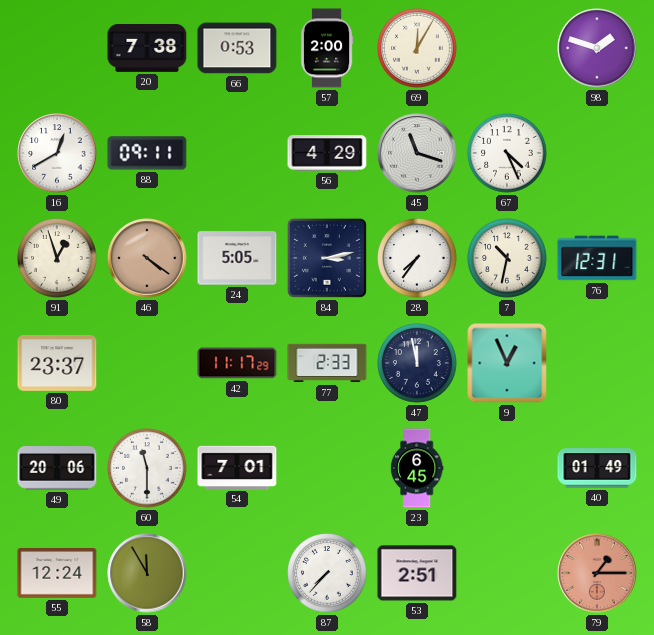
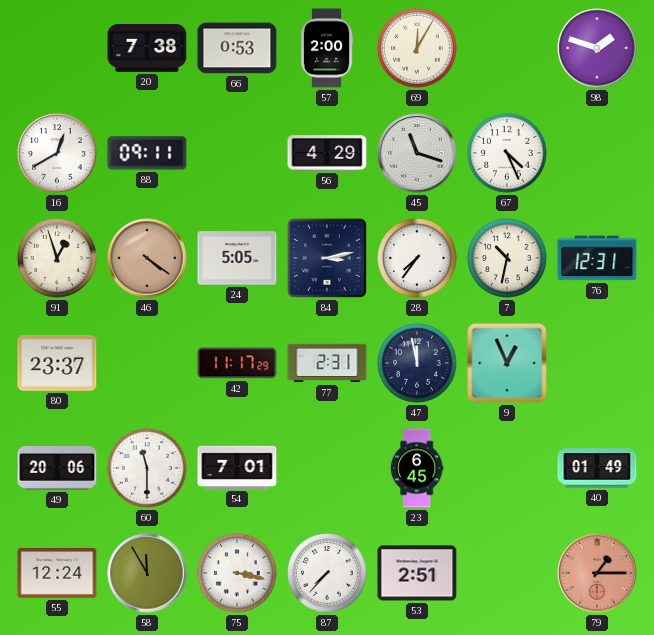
77: 2:33 -> 2:31 (327, 363)
75: none -> 3:17 (237, 573)
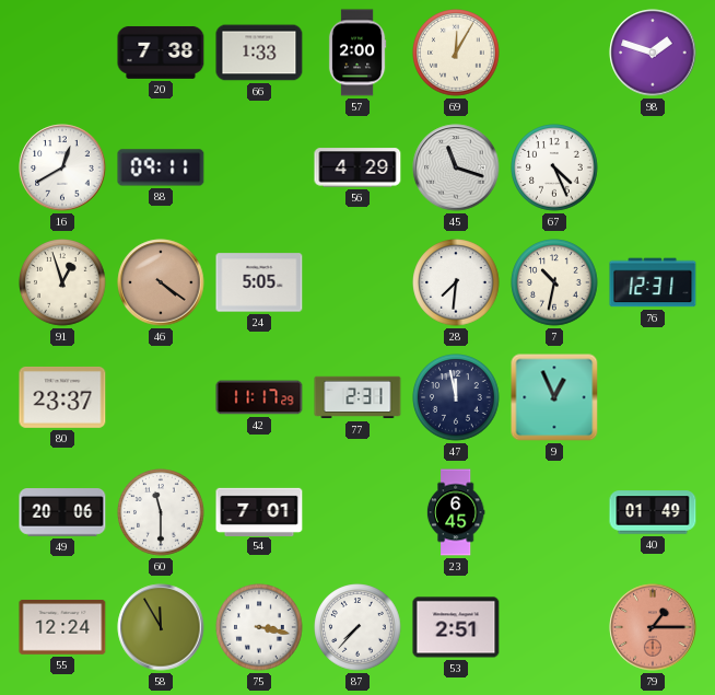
66: 0:53 -> 1:33 (259, 53)
84: 3:13 -> none (327, 258)
28: 7:36 -> 7:31 (456, 282)
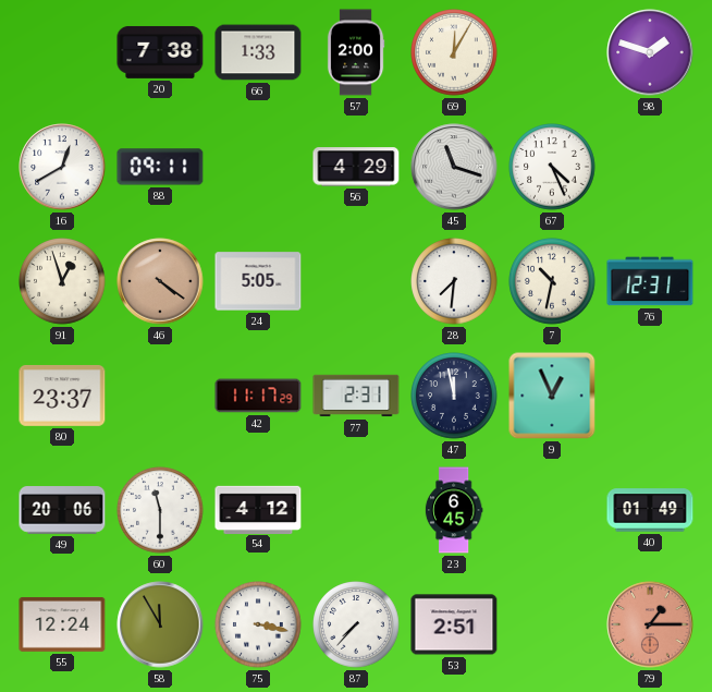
54: 7:01 -> 4:12 (258, 509)
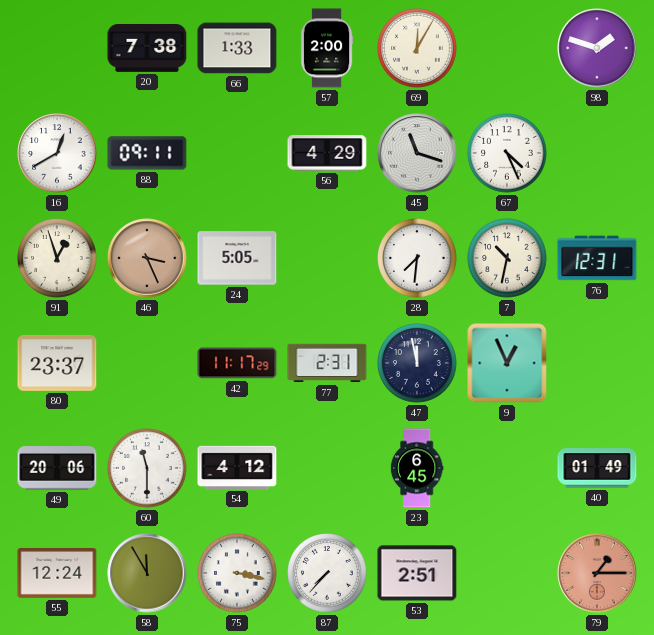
46: 4:21 -> 3:26 (147, 258)
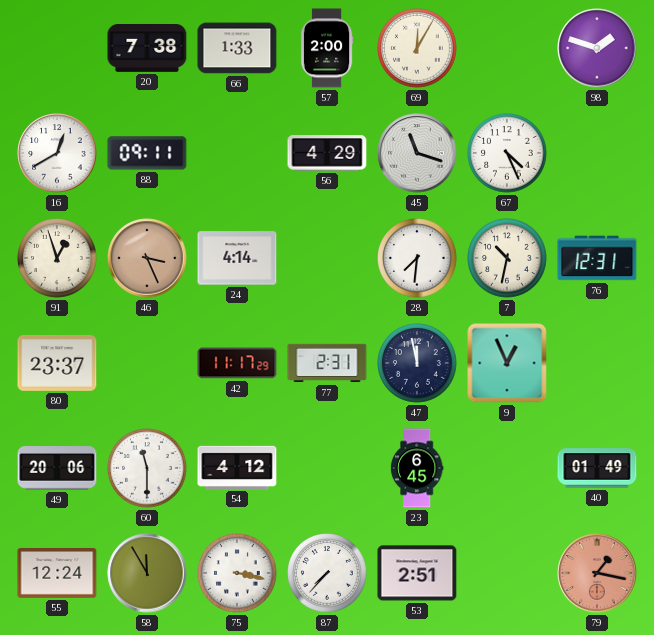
24: 5:05 -> 4:14 (237, 258)
79: 1:15 -> 1:17 (597, 573)
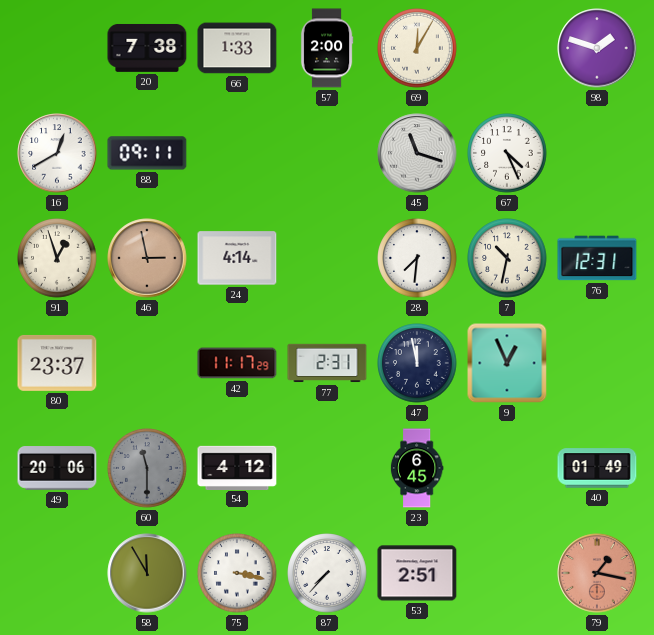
56: 4:29 -> none (327, 153)
46: 3:26 -> 2:58 (147, 258)
60 dial: white -> grey (147, 468)
55: 12:24 -> none (57, 573)
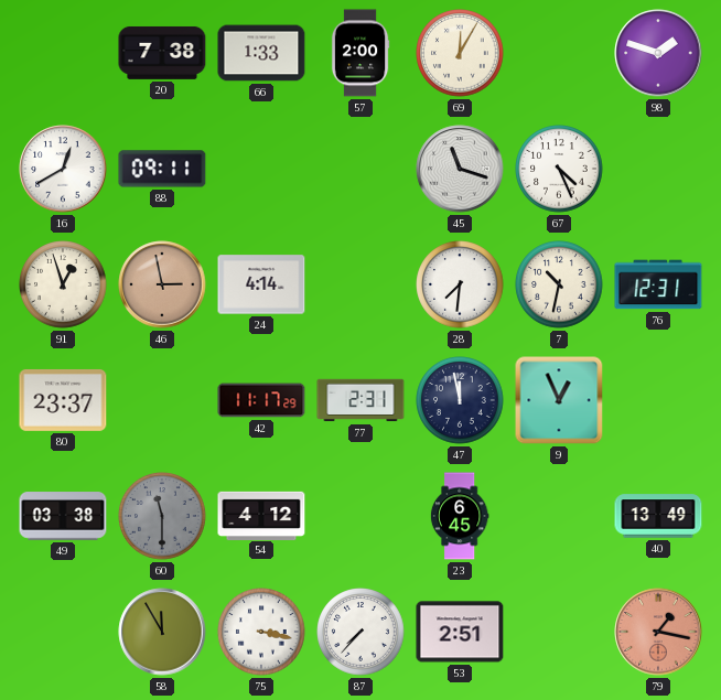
49: 20:06 -> 03:38 (63, 516)
40: 01:49 -> 13:49 (658, 516)
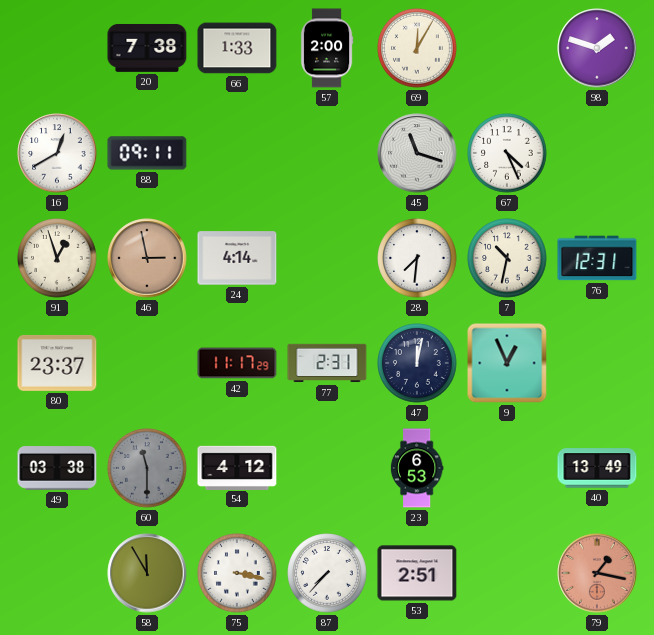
47: 11:58 -> 12:02 (417, 363)
23: 6:45 -> 6:53 (417, 468)
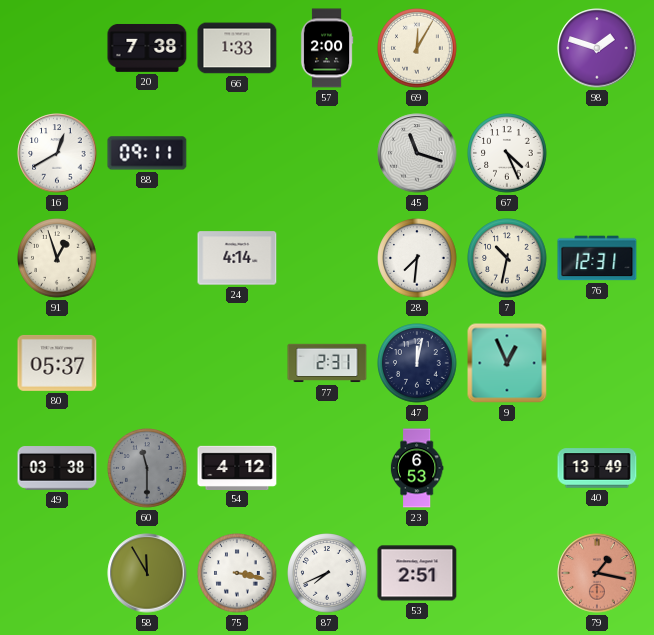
46: 2:58 -> none (147, 258)
80: 23:37 -> 05:37 (57, 363)
42: 11:17 -> none (237, 363)
87: 7:37 -> 7:41 (327, 573)
